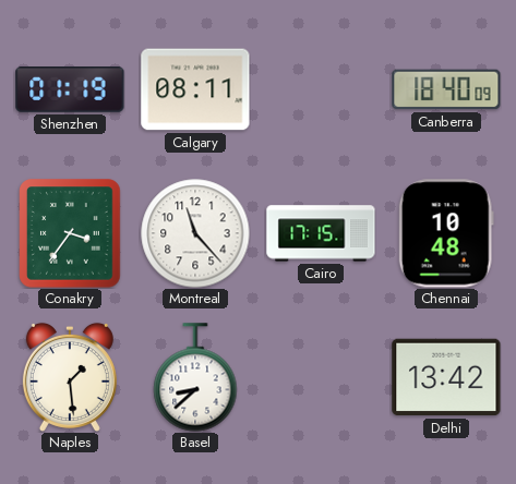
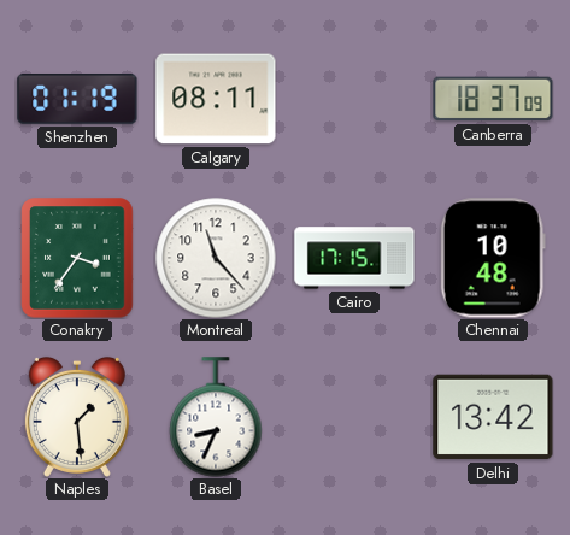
Canberra: 18:40 -> 18:37 (493, 99)
Basel: 8:38 -> 8:34 (216, 417)
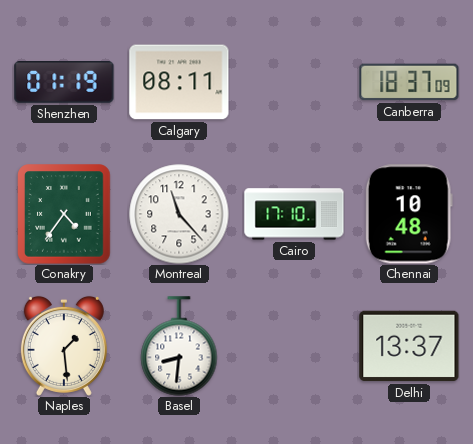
Conakry: 3:36 -> 4:36 (64, 214)
Cairo: 17:15 -> 17:10 (294, 214)
Basel: 8:34 -> 8:31 (179, 346)
Delhi: 13:42 -> 13:37 (409, 346)
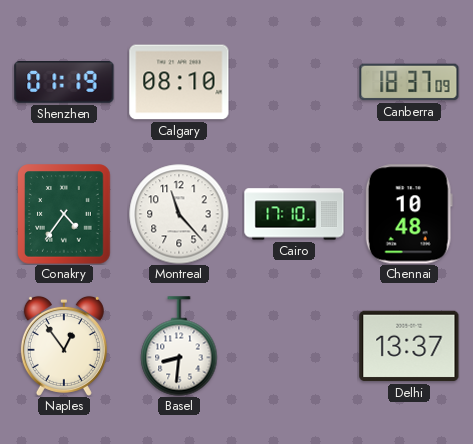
Calgary: 08:11 -> 08:10 (179, 82)
Naples: 1:29 -> 12:54 (64, 346)
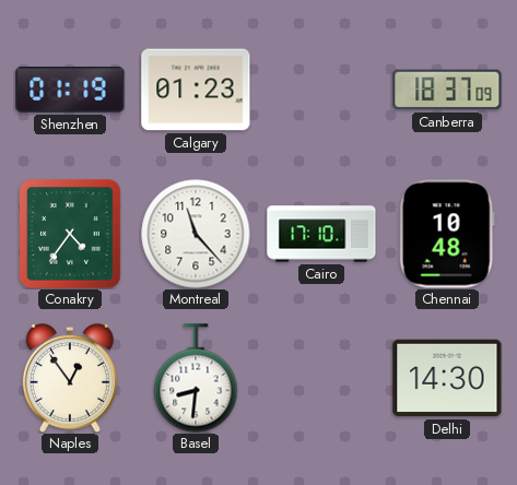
Calgary: 08:10 -> 01:23 (196, 90)
Delhi: 13:37 -> 14:30 (447, 378)
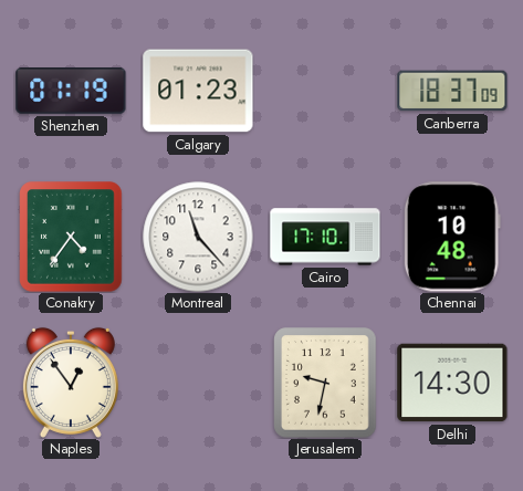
Basel: 8:31 -> none (196, 378)
Jerusalem: none -> 9:32 (325, 383)
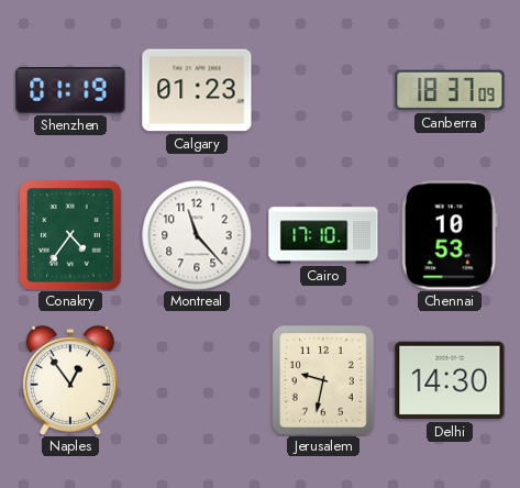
Chennai: 10:48 -> 10:53 (450, 235)
